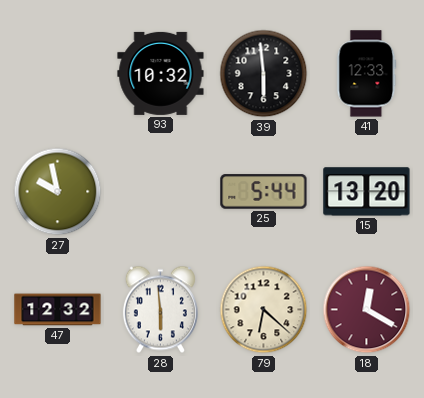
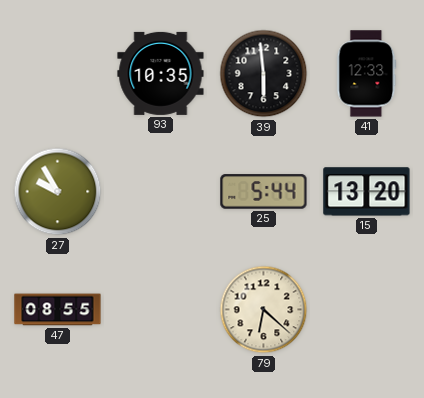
93: 10:32 -> 10:35 (161, 73)
27: 9:58 -> 9:55 (58, 192)
47: 12:32 -> 08:55 (58, 310)
28: 5:59 -> none (160, 310)
18: 12:20 -> none (367, 310)
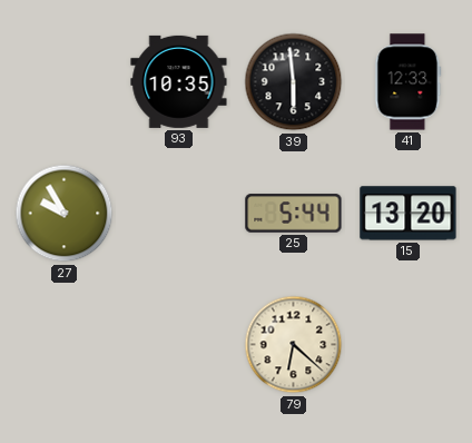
47: 08:55 -> none (58, 310)
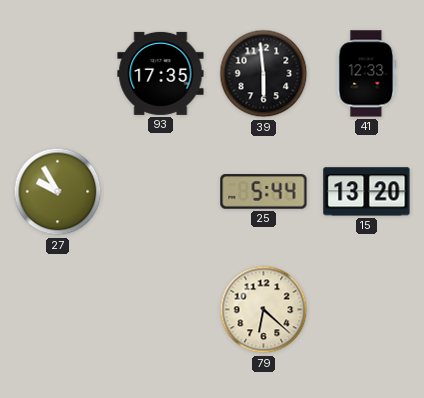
93: 10:35 -> 17:35 (161, 73)
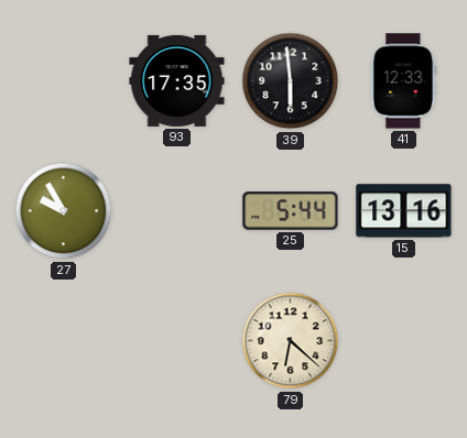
15: 13:20 -> 13:16 (404, 211)
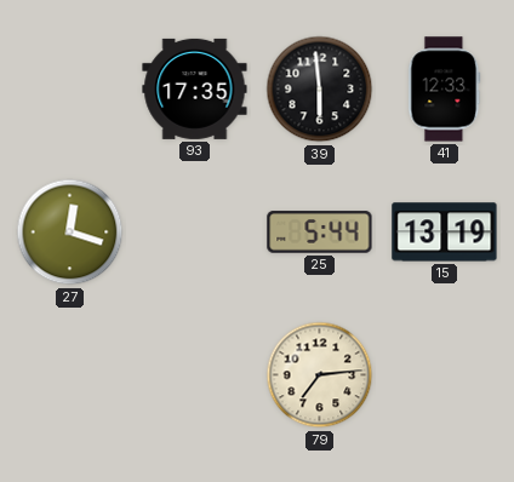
27: 9:55 -> 12:18 (70, 233)
15: 13:16 -> 13:19 (445, 233)
79: 6:22 -> 7:14 (320, 375)
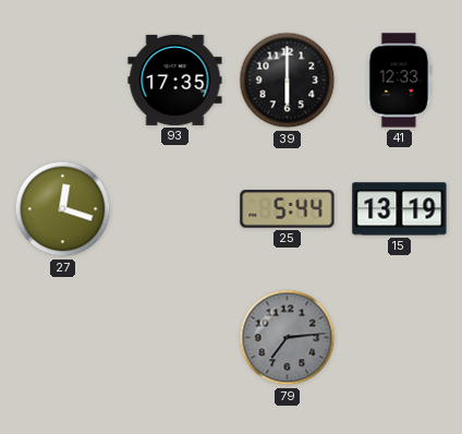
39: 5:59 -> 6:00 (288, 81)
79 dial: cream -> grey (288, 338)
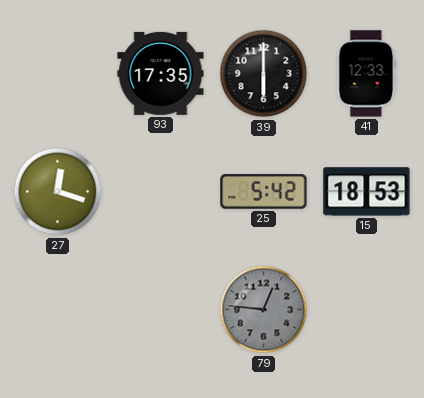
25: 5:44 -> 5:42 (264, 192)
15: 13:19 -> 18:53 (367, 192)
79: 7:14 -> 12:46 (264, 310)
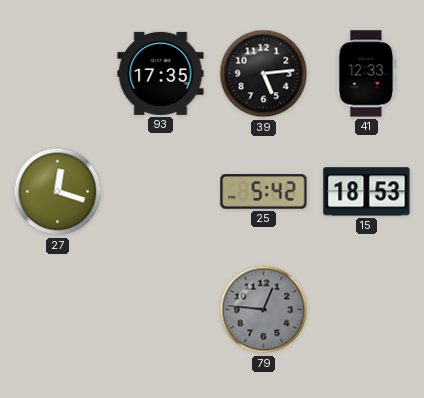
39: 6:00 -> 5:14 (264, 74)
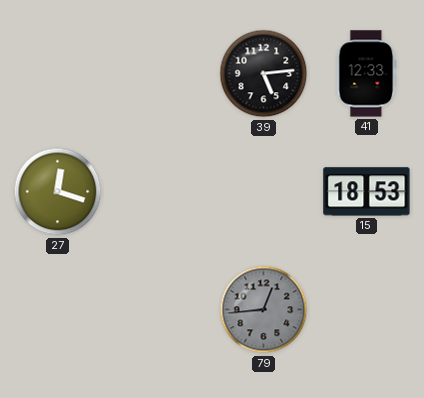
93: 17:35 -> none (161, 73)
25: 5:42 -> none (264, 192)
79: 12:46 -> 12:44 (264, 310)
